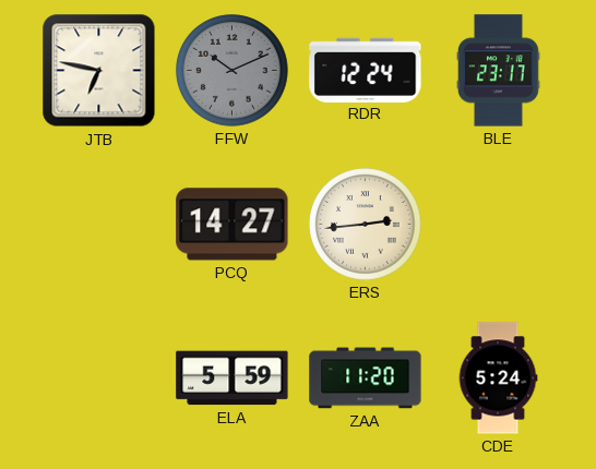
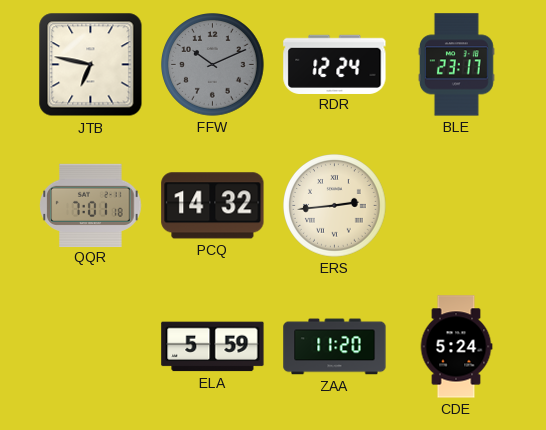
QQR: none -> 7:01 (91, 205)
PCQ: 14:27 -> 14:32 (213, 206)
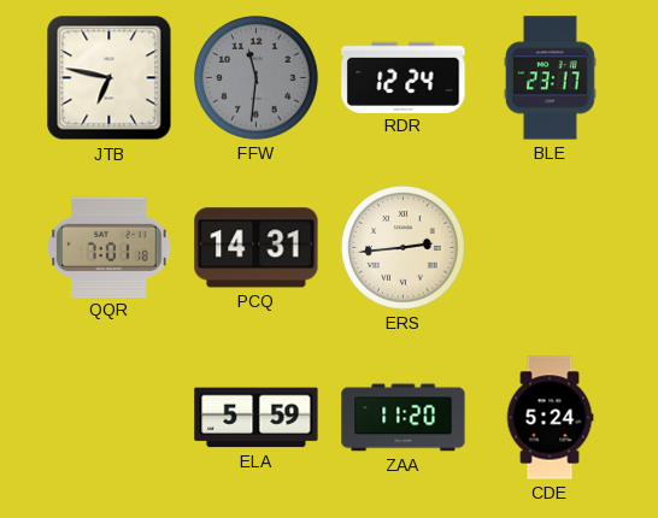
FFW: 10:11 -> 11:31 (257, 78)
PCQ: 14:32 -> 14:31 (257, 248)
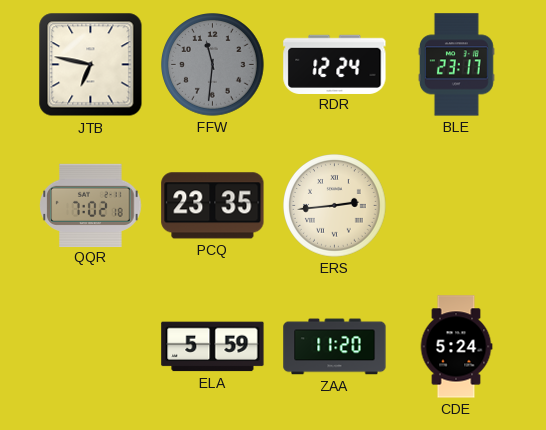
QQR: 7:01 -> 7:02 (91, 205)
PCQ: 14:31 -> 23:35 (213, 206)
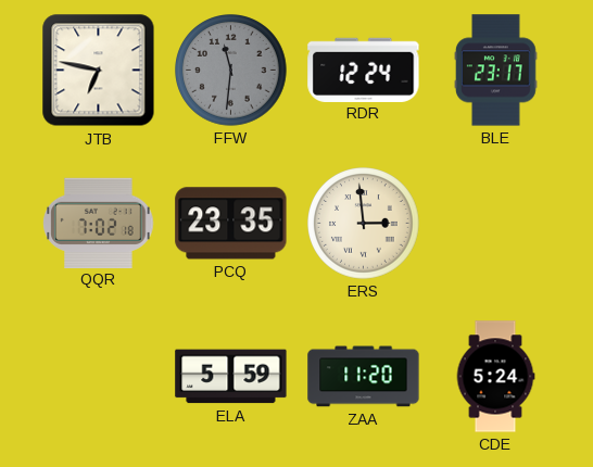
ERS: 2:44 -> 2:59 (364, 224)
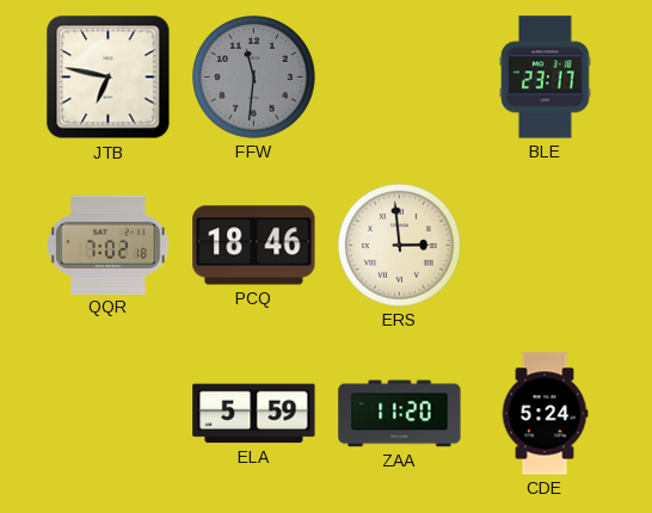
RDR: 12:24 -> none (364, 70)
PCQ: 23:35 -> 18:46 (254, 246)
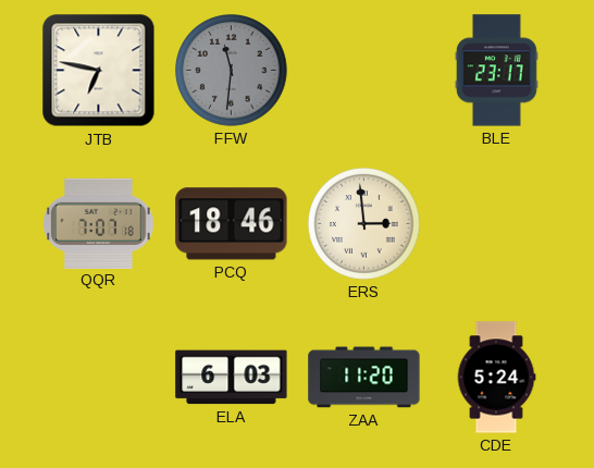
QQR: 7:02 -> 7:07 (99, 223)
ELA: 5:59 -> 6:03 (232, 378)
